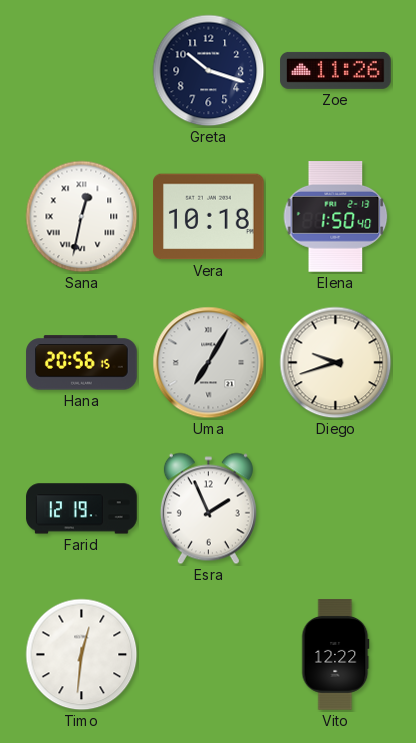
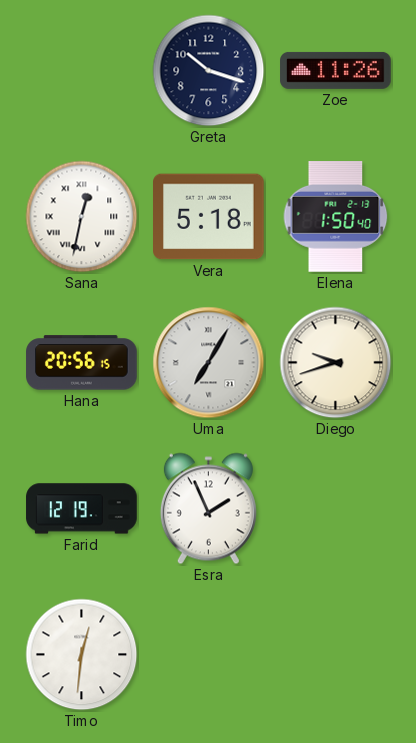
Vera: 10:18 -> 5:18 (209, 217)
Vito: 12:22 -> none (335, 655)
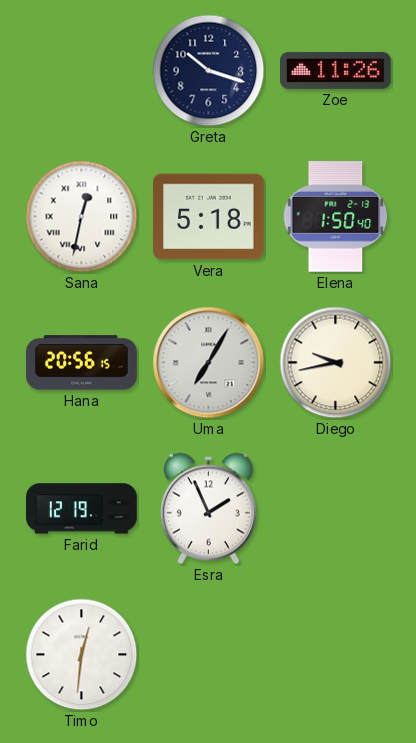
Diego: 9:42 -> 9:43 (336, 363)
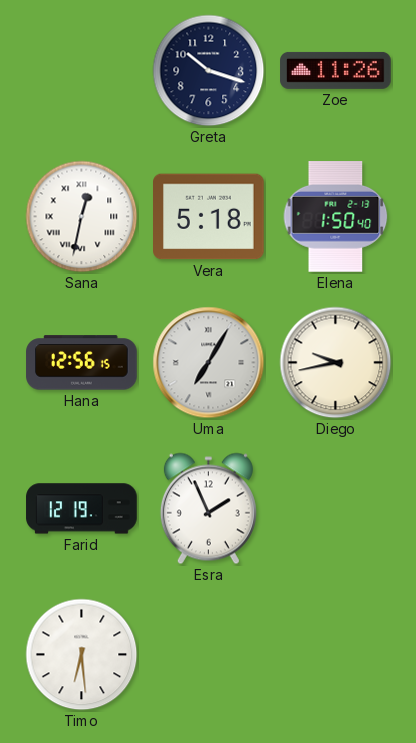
Hana: 20:56 -> 12:56 (82, 363)
Timo: 12:31 -> 6:29 (82, 655)
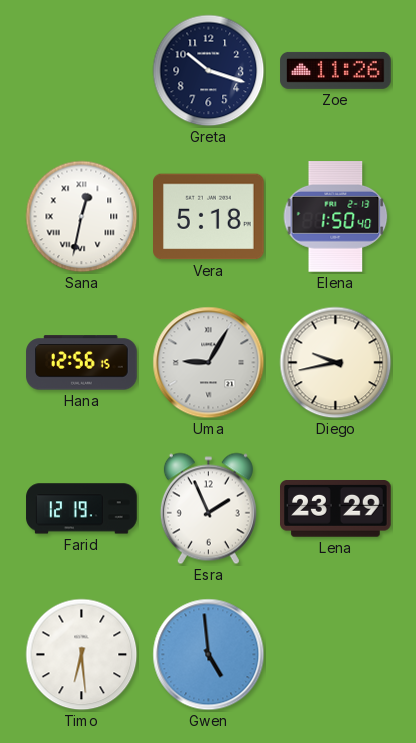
Uma: 7:05 -> 9:05 (209, 363)
Lena: none -> 23:29 (336, 509)
Gwen: none -> 4:59 (209, 655)
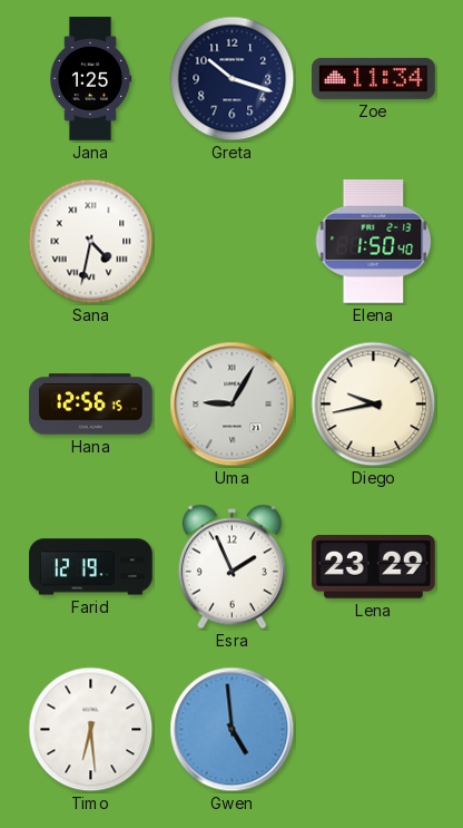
Jana: none -> 1:25 (90, 79)
Zoe: 11:26 -> 11:34 (374, 78)
Sana: 12:32 -> 4:32 (91, 242)
Vera: 5:18 -> none (209, 217)
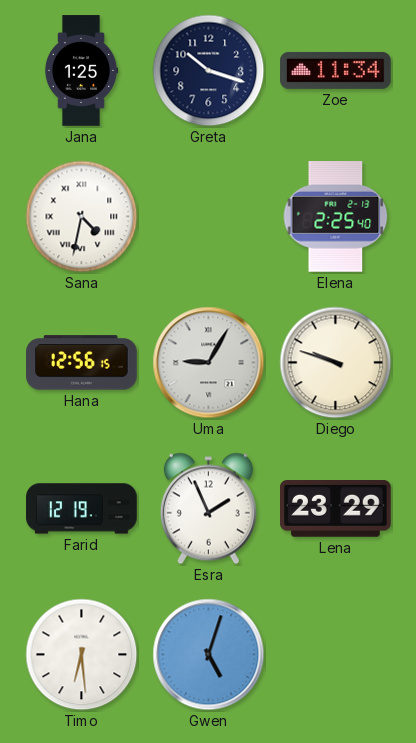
Elena: 1:50 -> 2:25 (336, 217)
Diego: 9:43 -> 9:48 (336, 363)
Gwen: 4:59 -> 5:03 (209, 655)
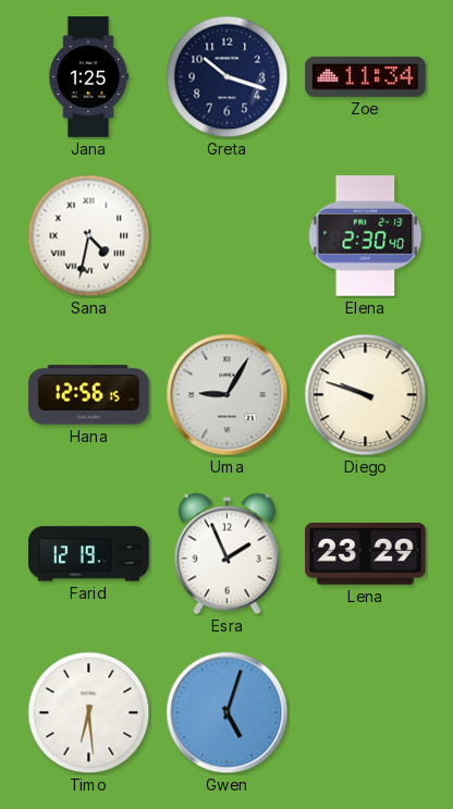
Elena: 2:25 -> 2:30 (366, 236)
